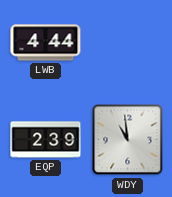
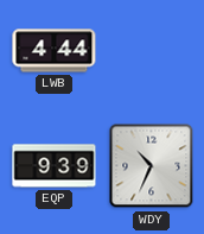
EQP: 2:39 -> 9:39 (55, 166)
WDY: 10:59 -> 10:34 (152, 166)
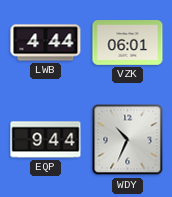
VZK: none -> 06:01 (128, 43)
EQP: 9:39 -> 9:44 (46, 140)
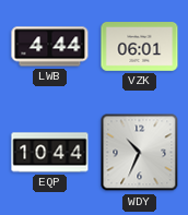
EQP: 9:44 -> 10:44 (50, 153)
